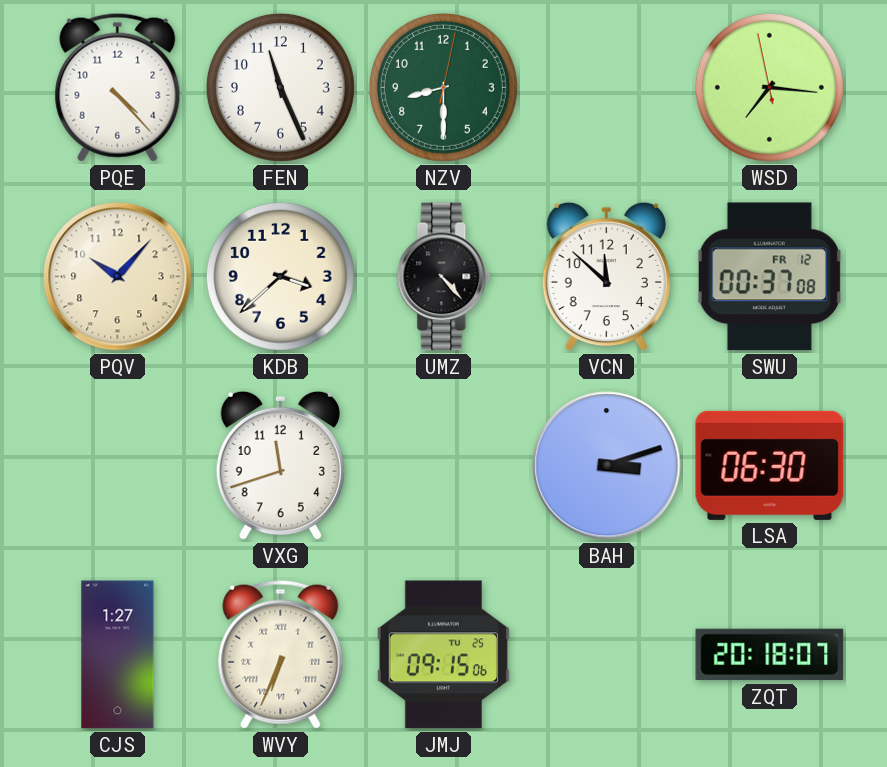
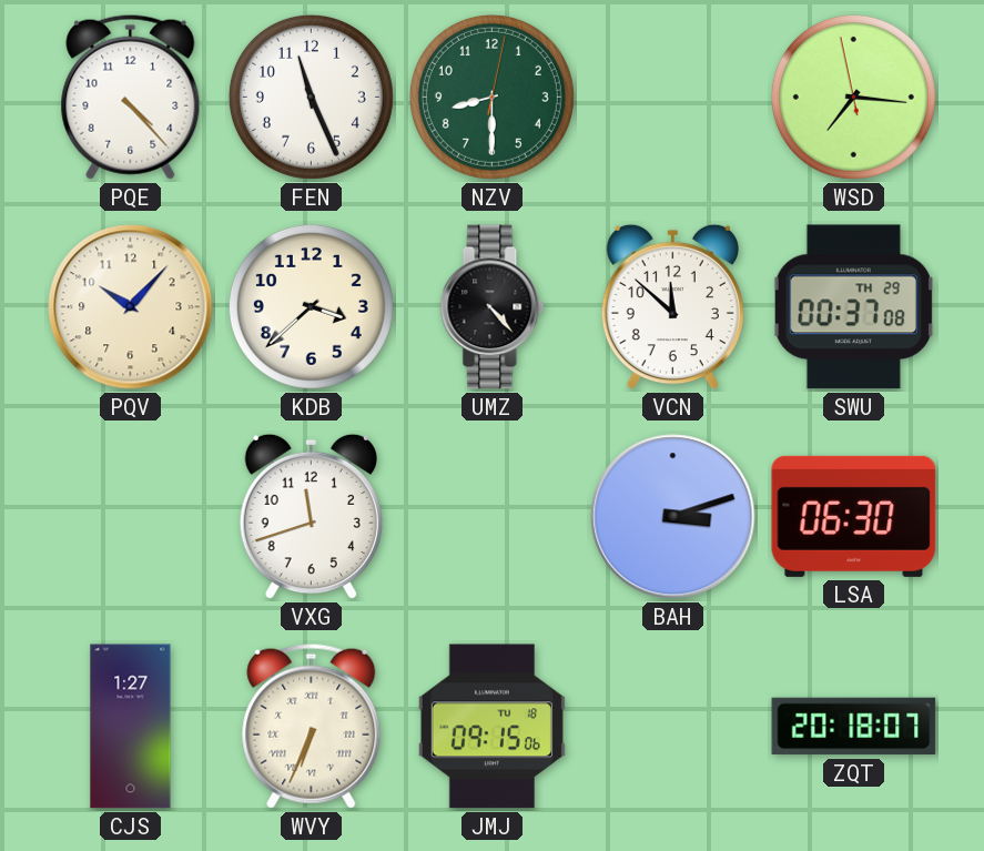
SWU date: FR 12 -> TH 29 (853, 307)
JMJ date: TU 25 -> TU 18 (491, 727)
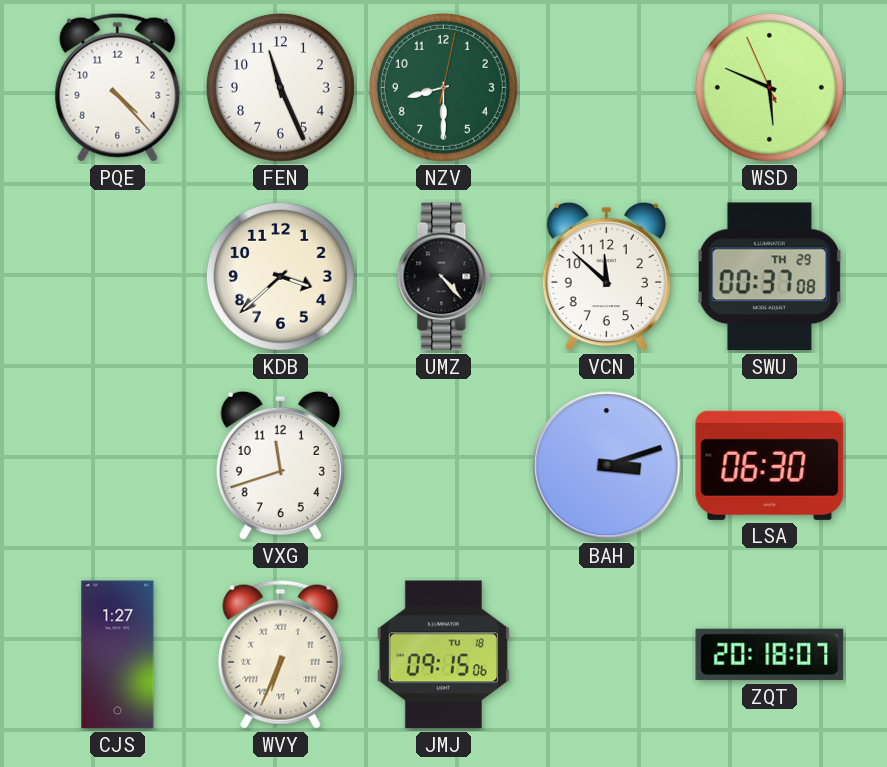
WSD: 7:15 -> 5:48 (769, 87)
PQV: 10:07 -> none (131, 307)
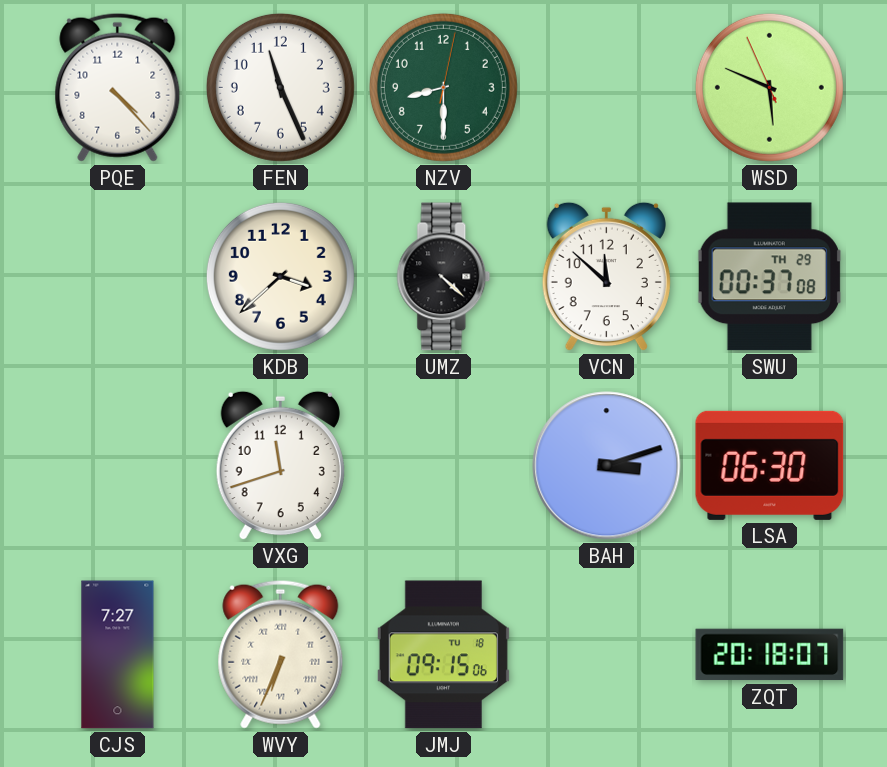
UMZ: 4:23 -> 4:22 (444, 277)
CJS: 1:27 -> 7:27 (118, 655)
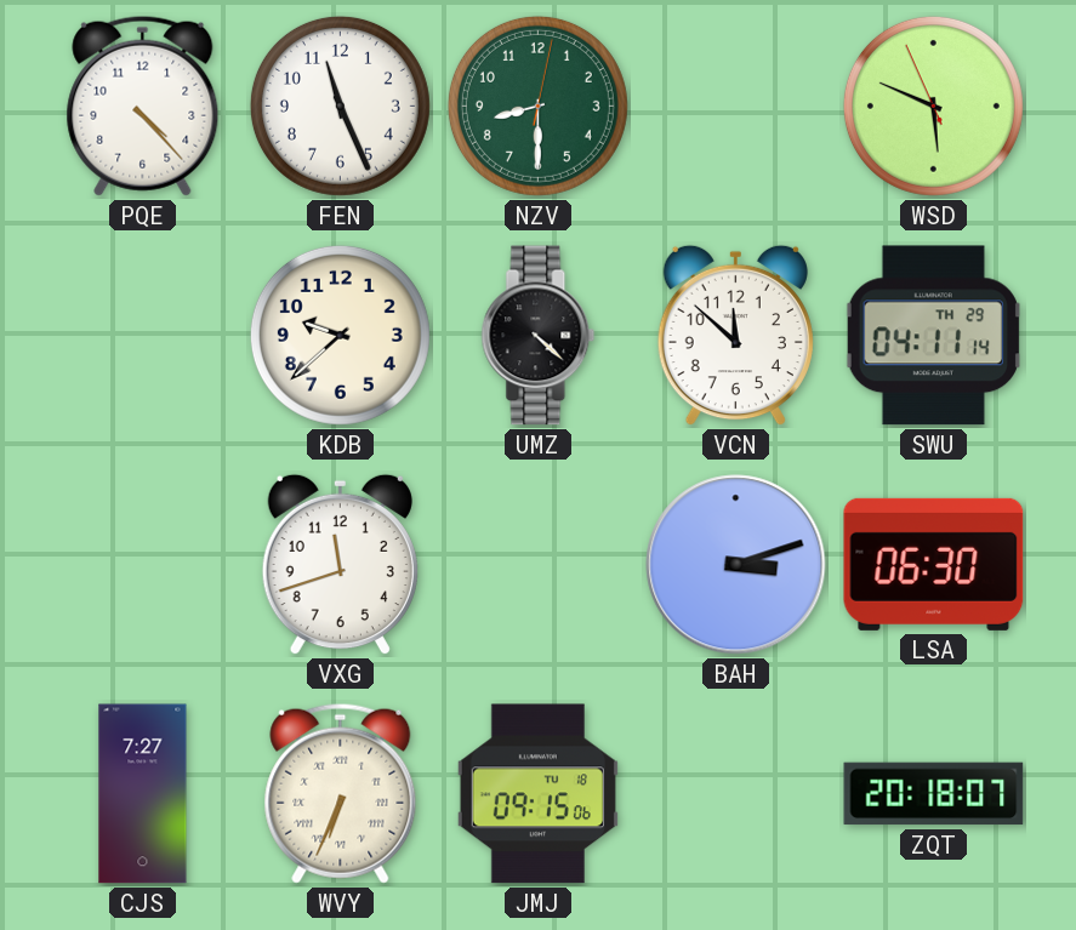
KDB: 3:38 -> 9:38 (340, 335)
SWU: 00:37 -> 04:11 (933, 336)
